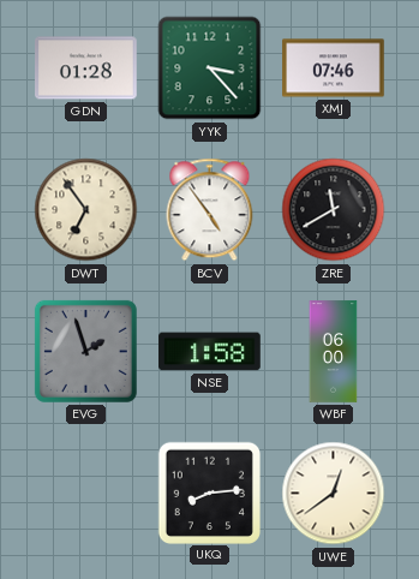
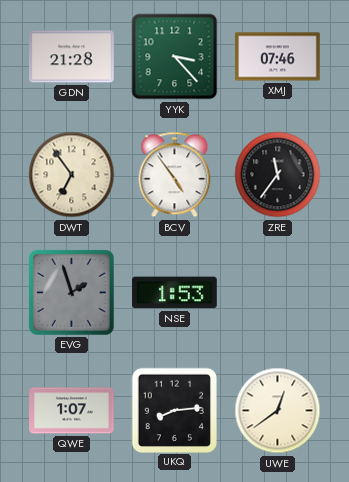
GDN: 01:28 -> 21:28 (72, 57)
ZRE: 11:40 -> 11:36 (278, 175)
NSE: 1:58 -> 1:53 (175, 293)
WBF: 06:00 -> none (334, 352)
QWE: none -> 1:07 (72, 411)
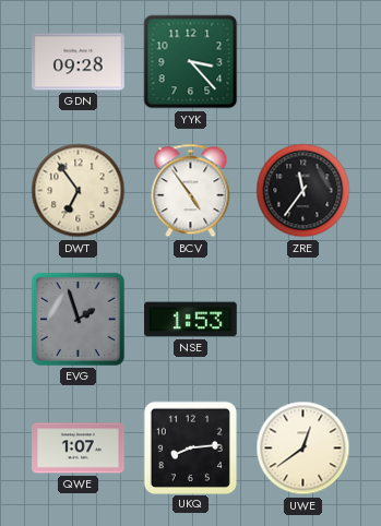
GDN: 21:28 -> 09:28 (79, 62)
XMJ: 07:46 -> none (278, 57)
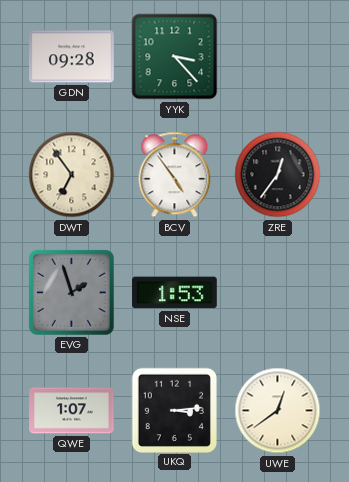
ZRE: 11:36 -> 12:36 (278, 175)
UKQ: 8:14 -> 3:14 (174, 410)
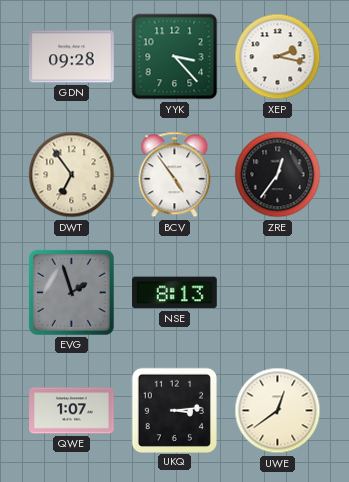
XEP: none -> 2:17 (278, 57)
NSE: 1:53 -> 8:13 (175, 293)
